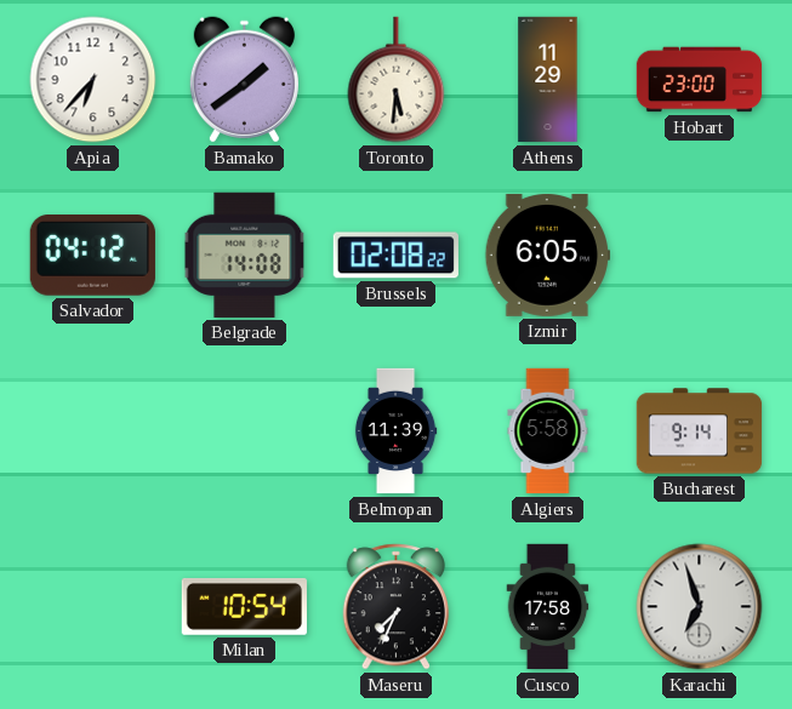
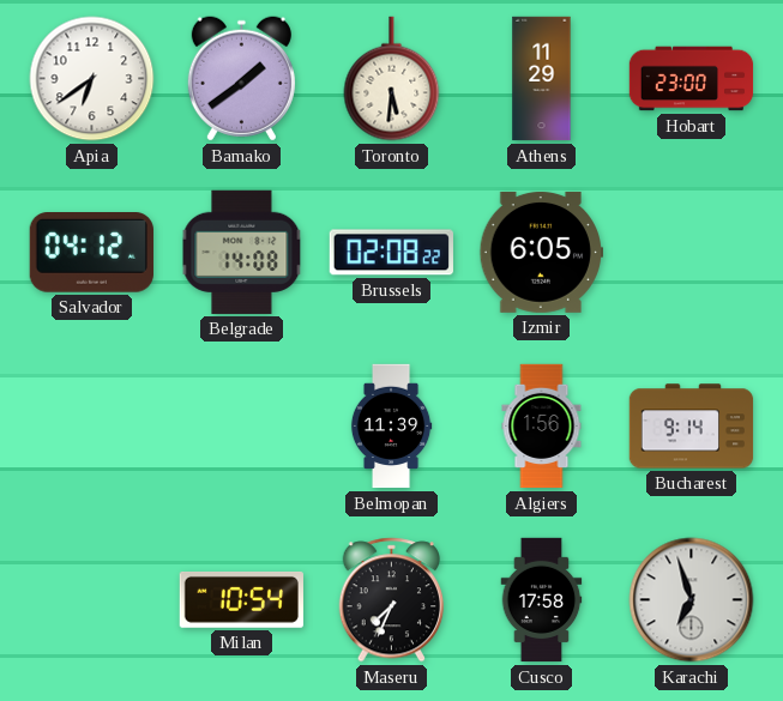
Apia: 6:37 -> 6:39 (92, 79)
Algiers: 5:58 -> 1:56 (542, 427)
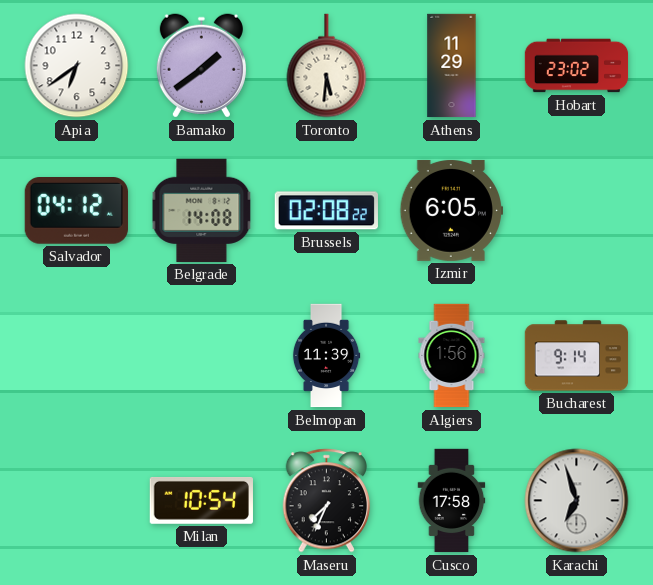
Hobart: 23:00 -> 23:02 (577, 66)
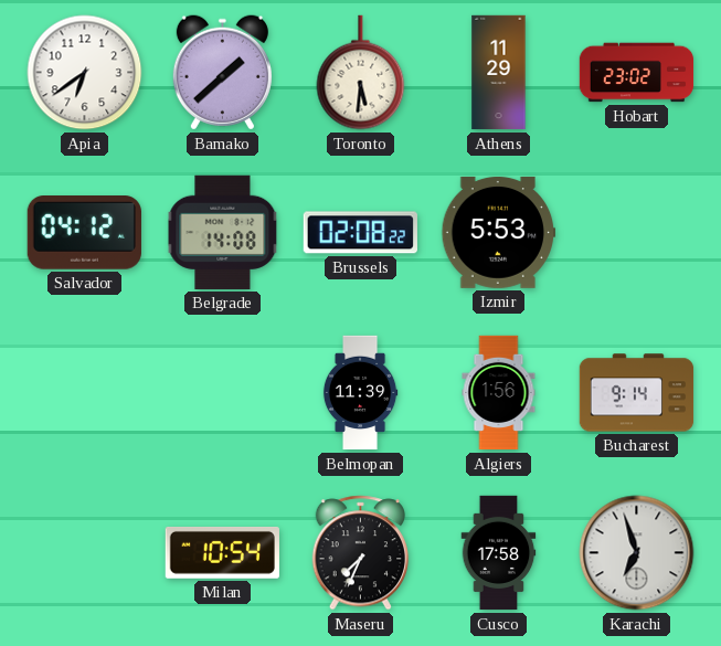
Bamako: 1:39 -> 1:38 (222, 73)
Izmir: 6:05 -> 5:53 (498, 232)
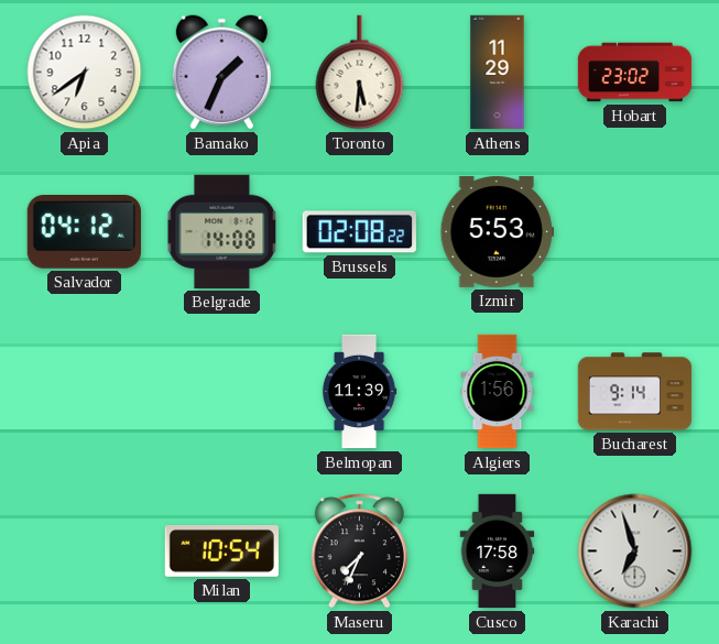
Bamako: 1:38 -> 1:34 (221, 73)
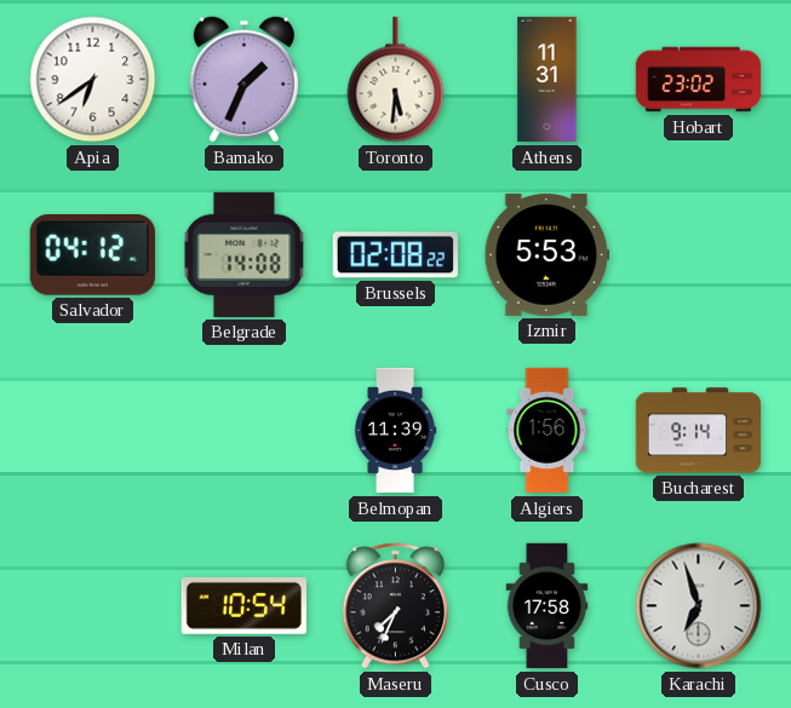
Athens: 11:29 -> 11:31 (548, 80)
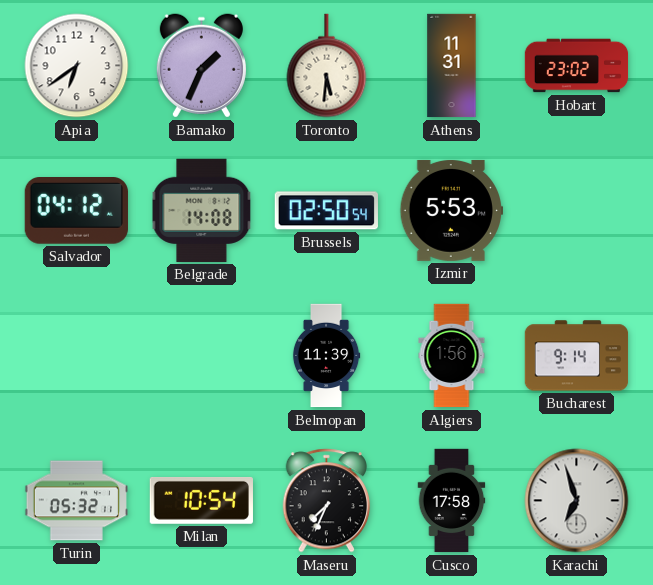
Brussels: 02:08 -> 02:50 (326, 211)
Turin: none -> 05:32 (76, 501)
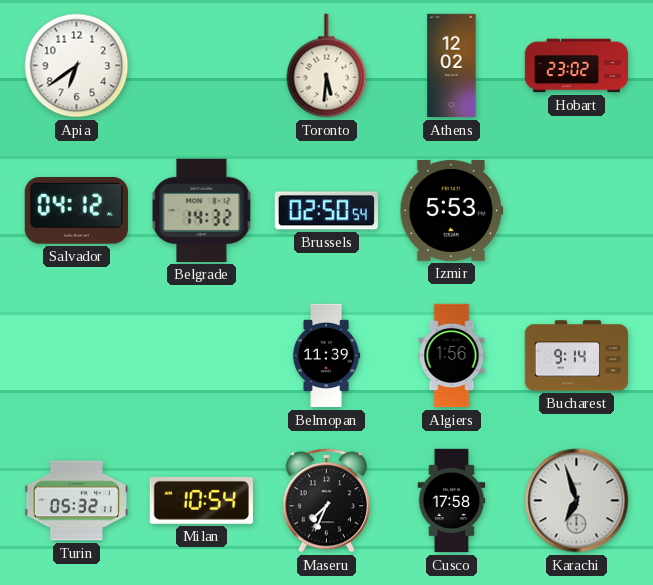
Bamako: 1:34 -> none (201, 66)
Athens: 11:31 -> 12:02 (452, 66)
Belgrade: 14:08 -> 14:32 (202, 210)
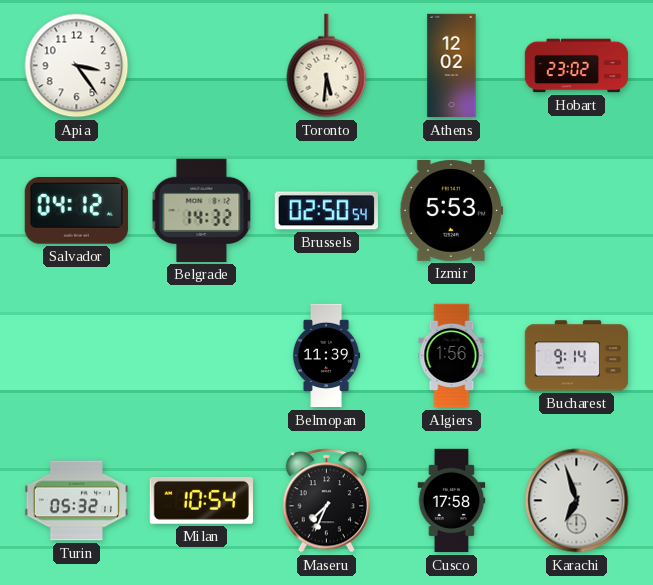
Apia: 6:39 -> 3:24 (77, 66)
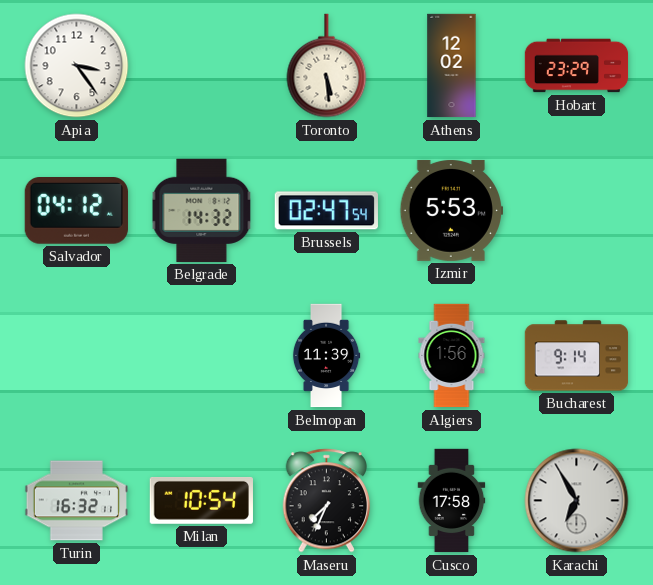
Toronto: 5:31 -> 5:29 (327, 66)
Hobart: 23:02 -> 23:29 (577, 66)
Brussels: 02:50 -> 02:47 (326, 211)
Turin: 05:32 -> 16:32 (76, 501)
Karachi: 6:57 -> 6:55 (577, 501)
